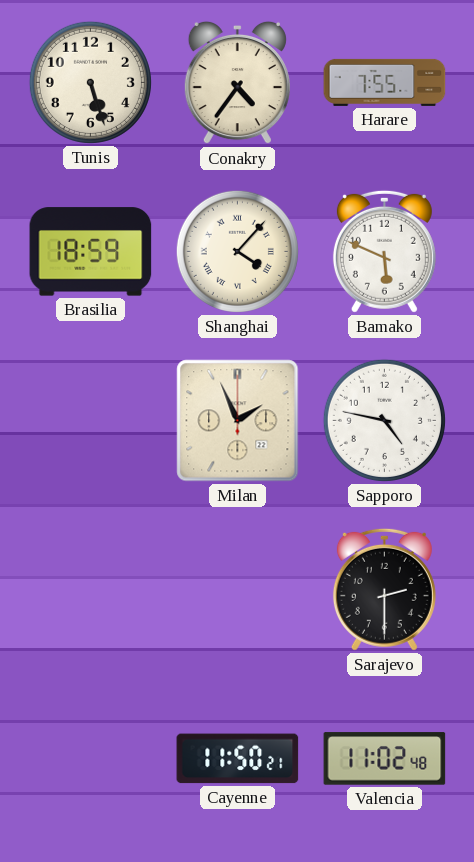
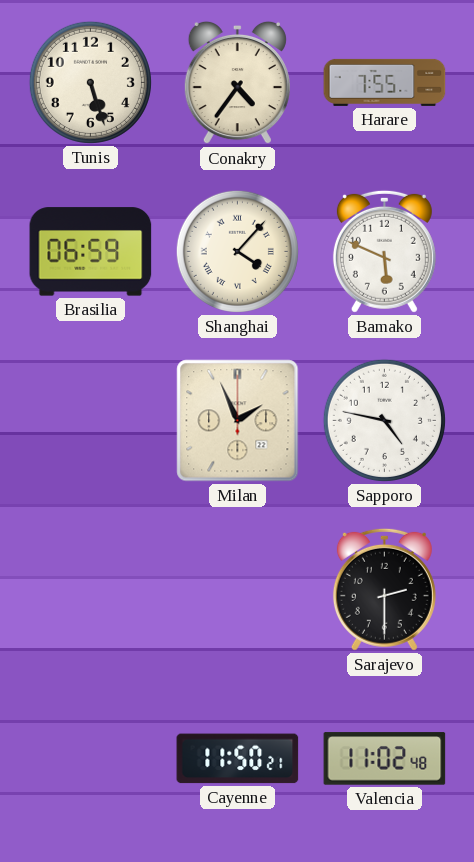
Brasilia: 18:59 -> 06:59 (91, 252)
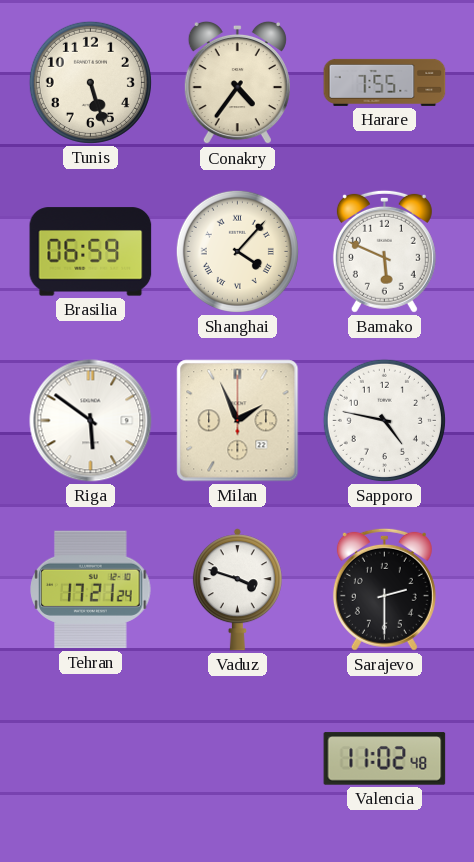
Riga: none -> 5:51 (91, 421)
Tehran: none -> 17:21 (91, 590)
Vaduz: none -> 3:48 (237, 590)
Cayenne: 11:50 -> none (238, 759)
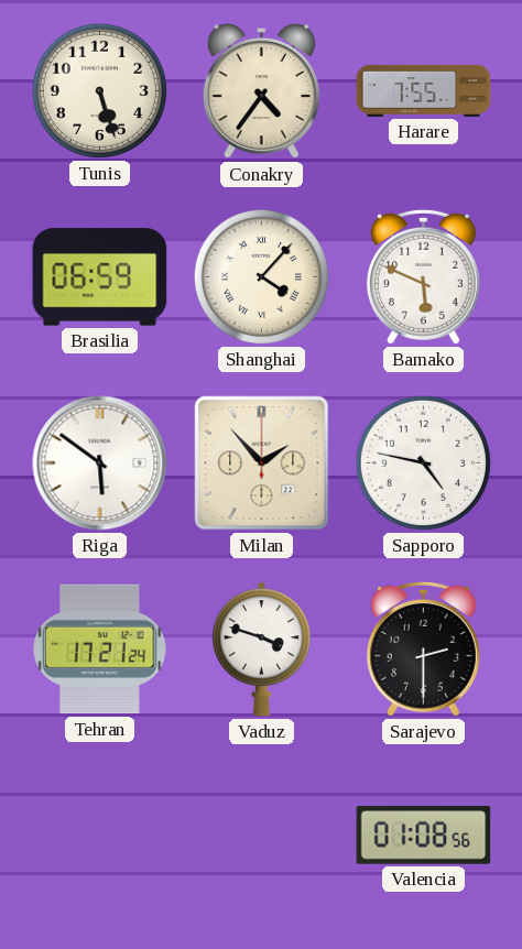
Milan: 1:56 -> 1:53 (262, 463)
Valencia: 11:02 -> 01:08 (424, 836)
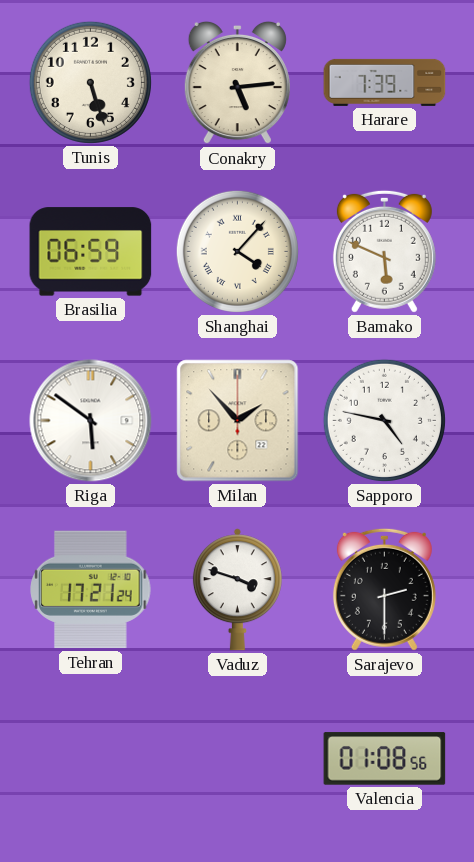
Conakry: 4:36 -> 5:14 (237, 83)
Harare: 7:55 -> 7:39 (385, 82)
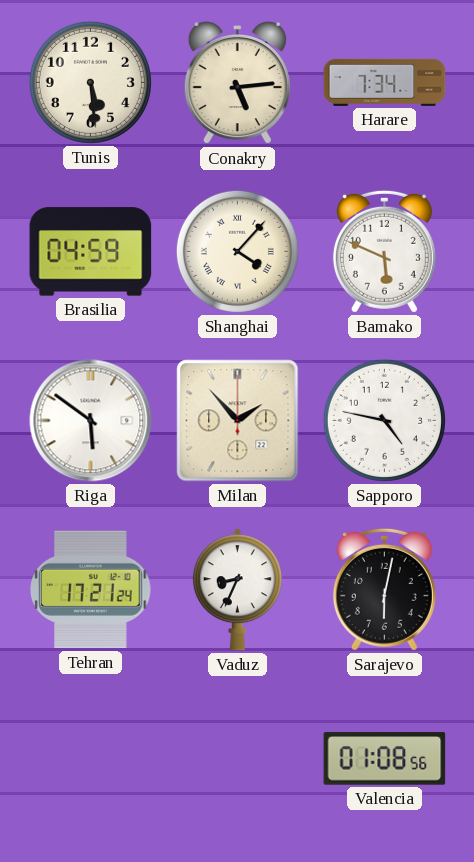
Tunis: 5:27 -> 5:29 (90, 82)
Harare: 7:39 -> 7:34 (385, 82)
Brasilia: 06:59 -> 04:59 (91, 252)
Vaduz: 3:48 -> 8:34 (237, 590)
Sarajevo: 2:30 -> 6:02 (384, 589)
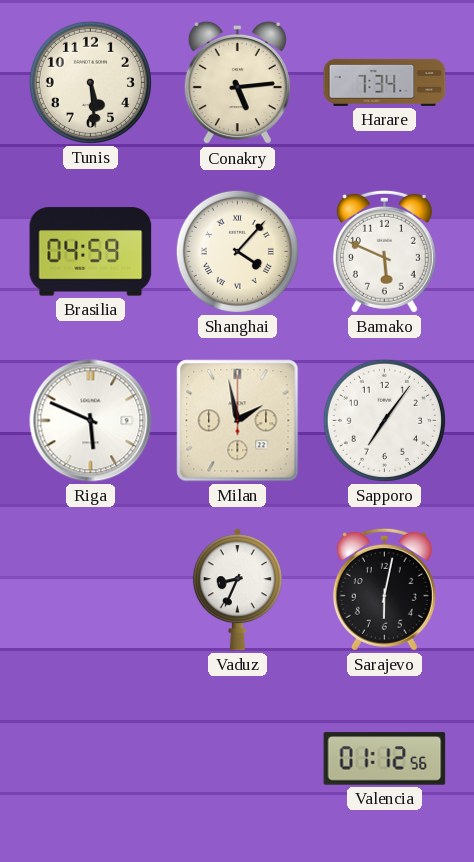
Riga: 5:51 -> 5:49 (91, 421)
Milan: 1:53 -> 1:58 (238, 421)
Sapporo: 4:47 -> 7:06 (384, 420)
Tehran: 17:21 -> none (91, 590)
Valencia: 01:08 -> 01:12 (385, 759)
